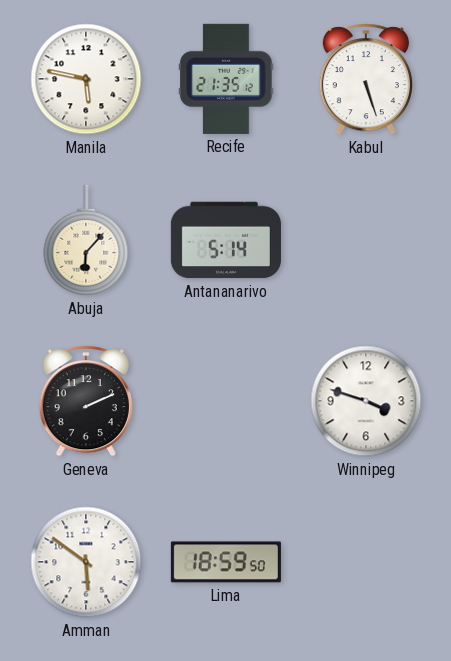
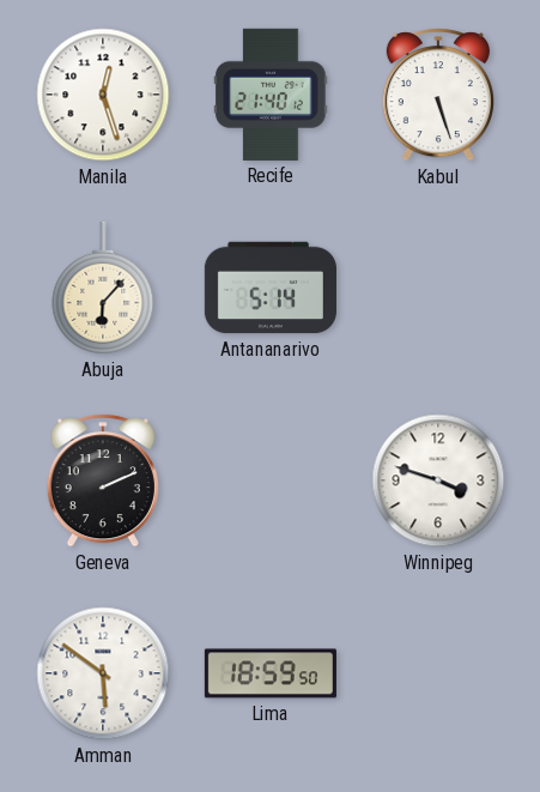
Manila: 5:47 -> 12:27 (103, 95)
Recife: 21:35 -> 21:40 (271, 95)
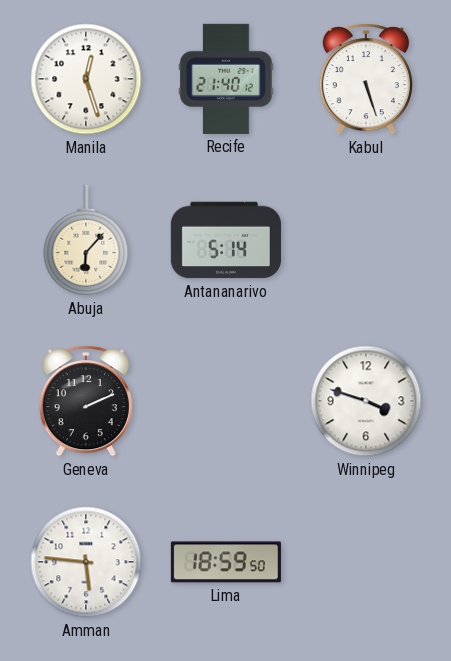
Amman: 5:51 -> 5:46 (86, 562)
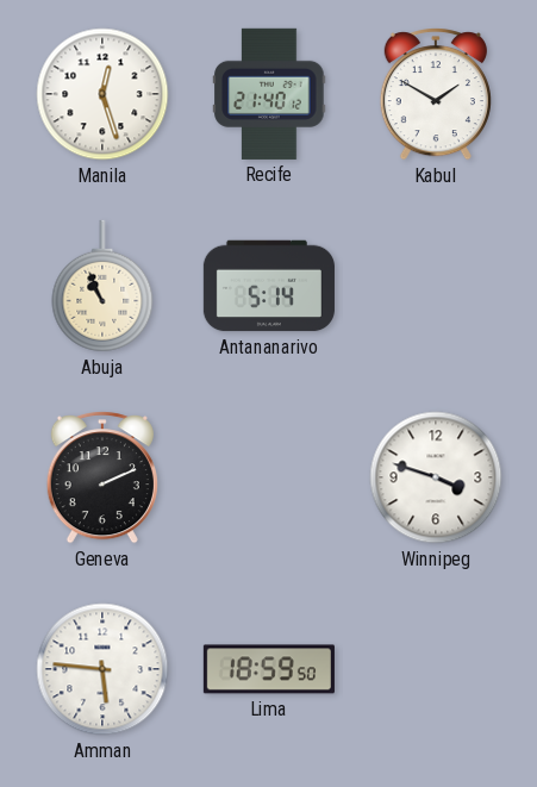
Kabul: 5:27 -> 1:50 (436, 94)
Abuja: 6:07 -> 10:56 (102, 286)
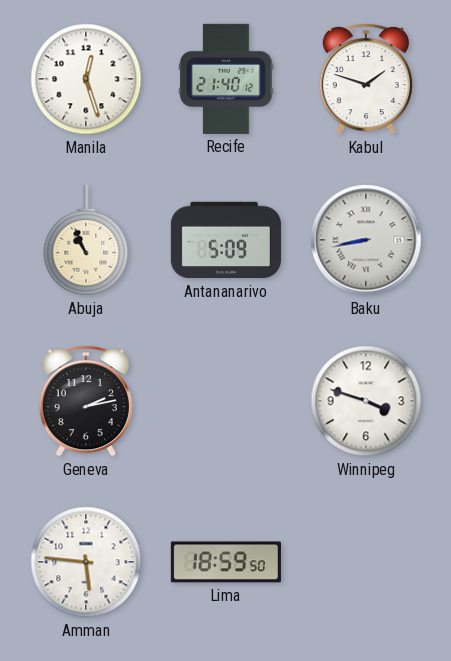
Kabul: 1:50 -> 1:48 (366, 79)
Antananarivo: 5:14 -> 5:09 (226, 240)
Baku: none -> 8:43 (366, 240)
Geneva: 2:11 -> 2:13 (86, 401)
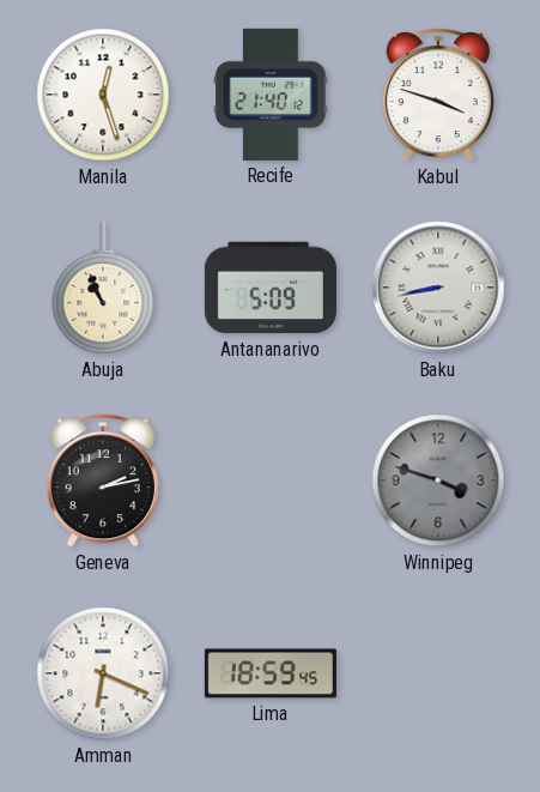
Kabul: 1:48 -> 3:48 (438, 95)
Winnipeg dial: white -> grey (438, 480)
Amman: 5:46 -> 6:19 (103, 673)
Lima: 18:59:50 -> 18:59:45 (271, 673)
